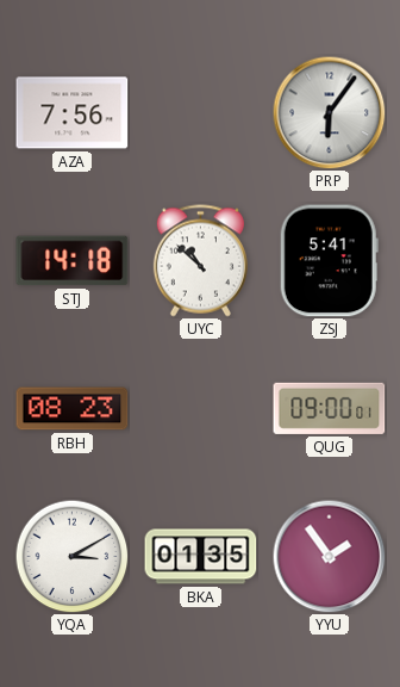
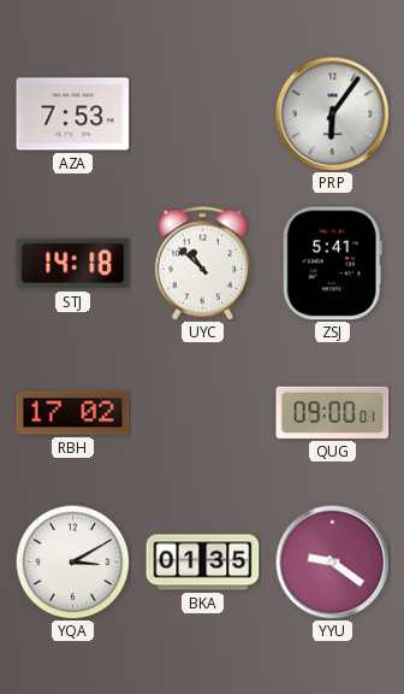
AZA: 7:56 -> 7:53 (73, 114)
RBH: 08:23 -> 17:02 (73, 413)
YYU: 1:54 -> 9:21 (332, 561)
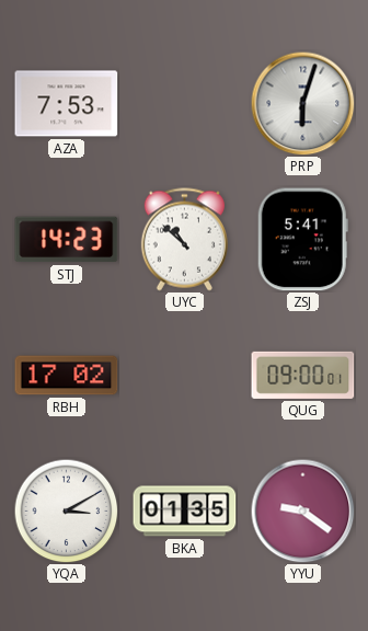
PRP: 6:06 -> 6:03 (302, 103)
STJ: 14:18 -> 14:23 (67, 240)
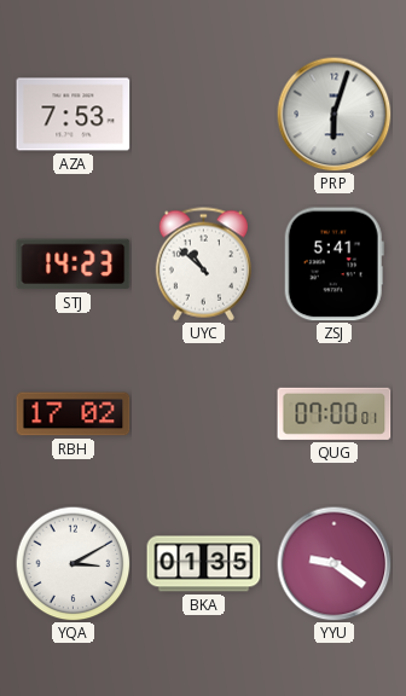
QUG: 09:00 -> 07:00 (335, 413)
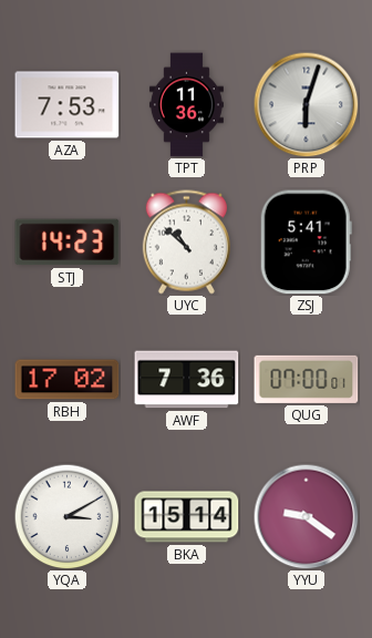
TPT: none -> 11:36 (186, 105)
AWF: none -> 7:36 (187, 380)
BKA: 01:35 -> 15:14 (187, 517)
